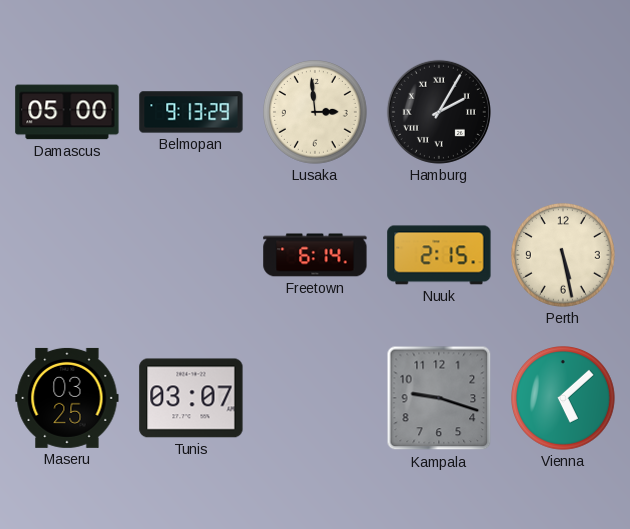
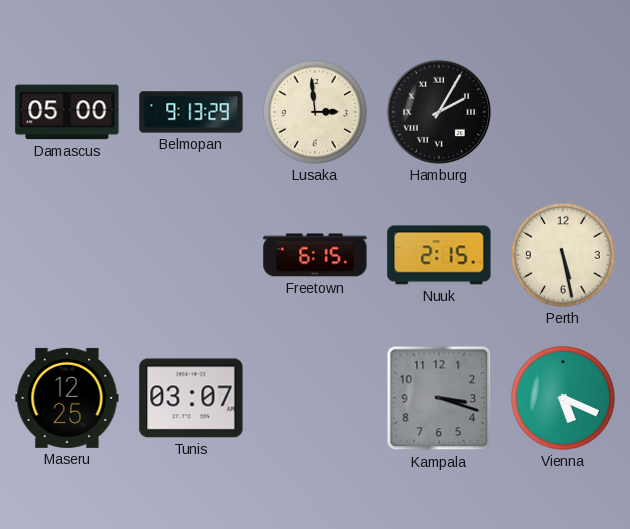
Freetown: 6:14 -> 6:15 (315, 255)
Maseru: 03:25 -> 12:25 (67, 398)
Kampala: 9:18 -> 3:18 (439, 398)
Vienna: 5:08 -> 5:19 (564, 399)
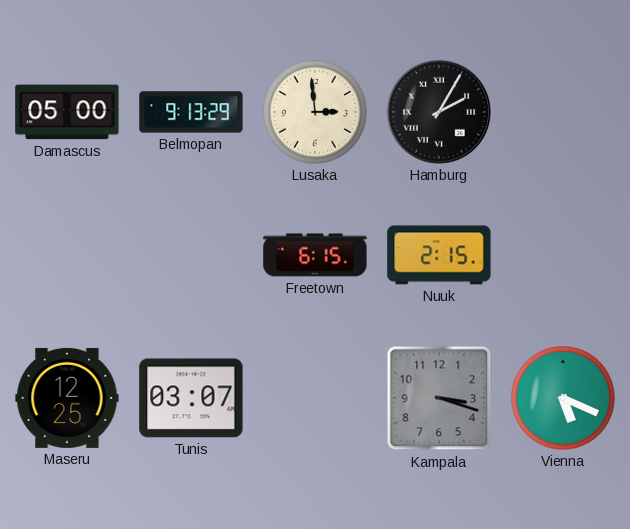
Perth: 5:28 -> none (564, 256)
